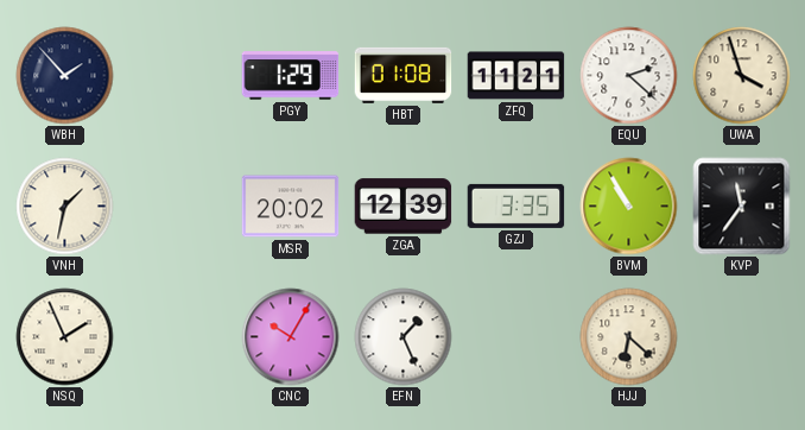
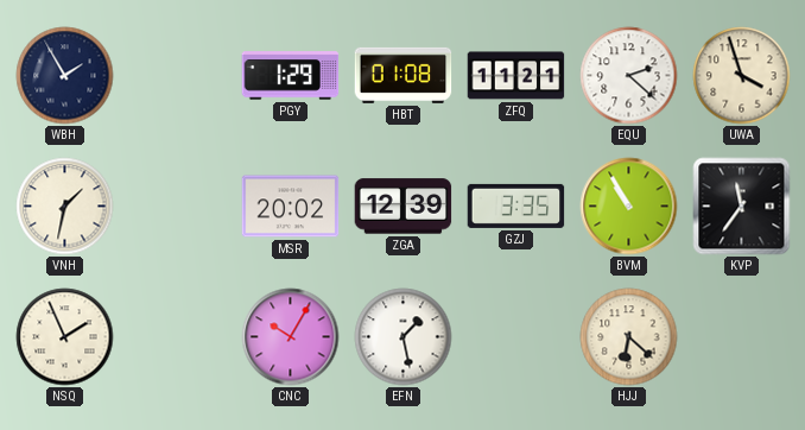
WBH: 1:53 -> 1:55 (65, 76)
EFN: 1:26 -> 1:28 (404, 337)
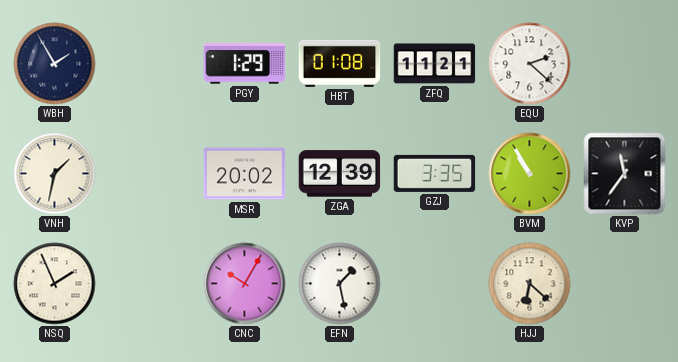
UWA: 3:57 -> none (742, 76)
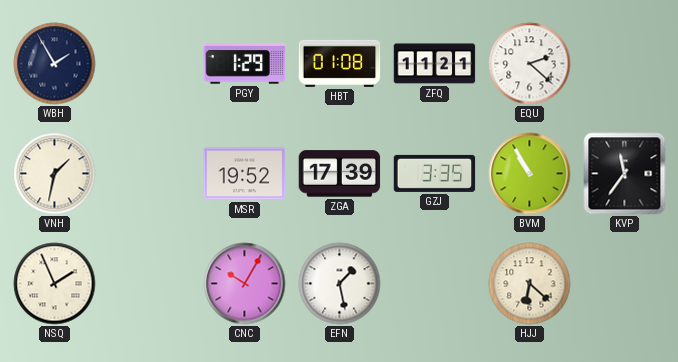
MSR: 20:02 -> 19:52 (245, 174)
ZGA: 12:39 -> 17:39 (340, 174)
